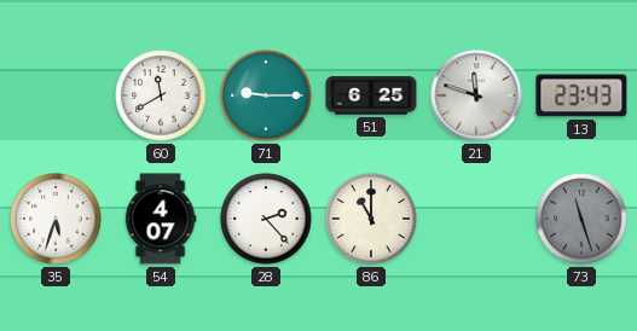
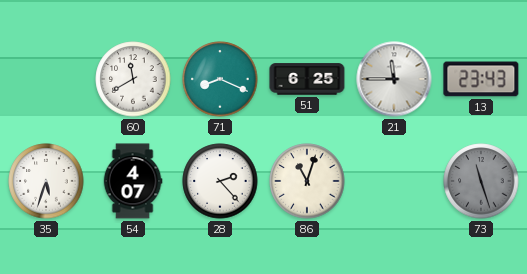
71: 9:15 -> 8:19 (220, 79)
21: 11:48 -> 11:45 (394, 79)
86: 11:00 -> 11:03 (307, 181)
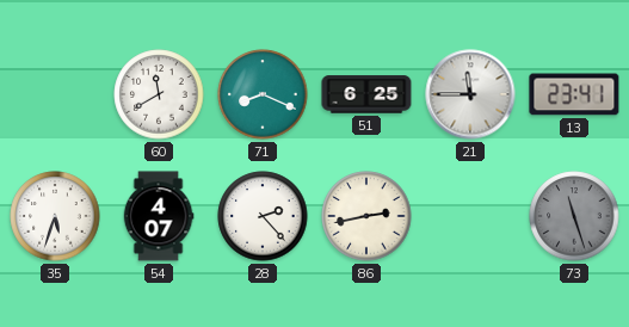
13: 23:43 -> 23:41 (574, 94)
86: 11:03 -> 2:43 (366, 216)
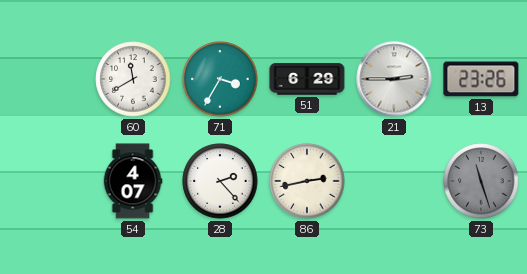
71: 8:19 -> 3:35 (220, 79)
51: 6:25 -> 6:29 (307, 79)
21: 11:45 -> 2:45 (394, 79)
13: 23:41 -> 23:26 (481, 79)
35: 5:33 -> none (55, 216)
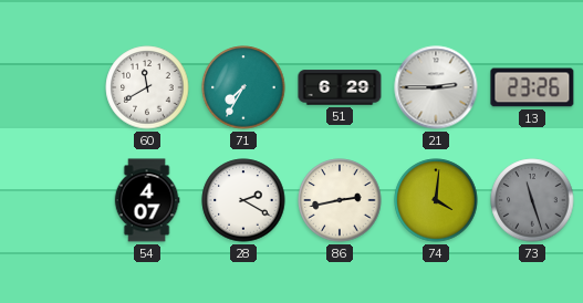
71: 3:35 -> 7:35 (243, 87)
28: 2:23 -> 2:20 (243, 200)
74: none -> 4:01 (436, 200)
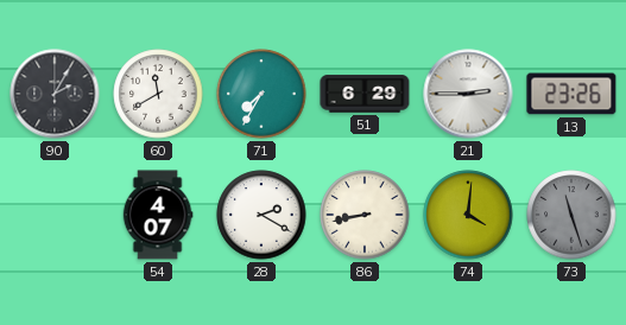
90: none -> 2:05 (55, 94)
86: 2:43 -> 8:43 (365, 215)
